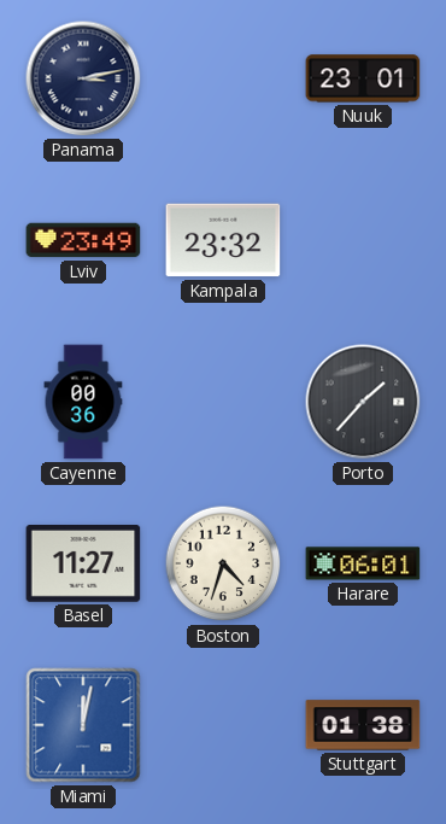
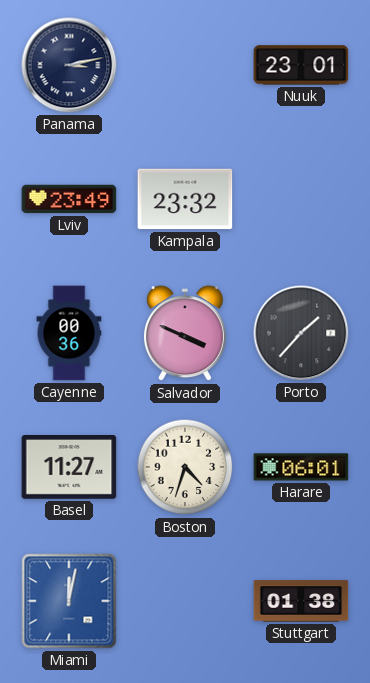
Salvador: none -> 3:49 (185, 334)
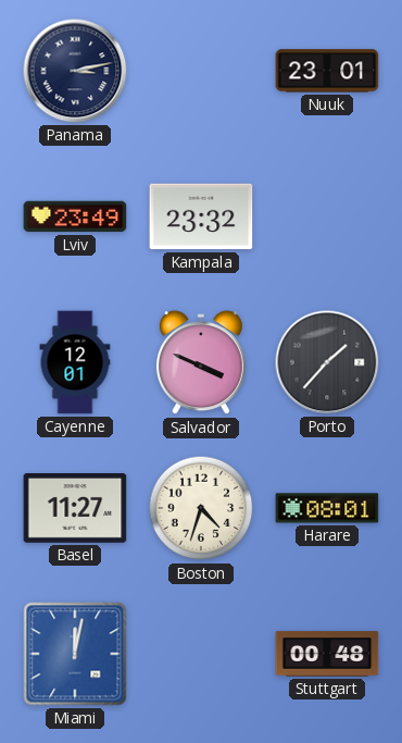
Cayenne: 00:36 -> 12:01 (75, 362)
Harare: 06:01 -> 08:01 (327, 508)
Stuttgart: 01:38 -> 00:48 (327, 654)
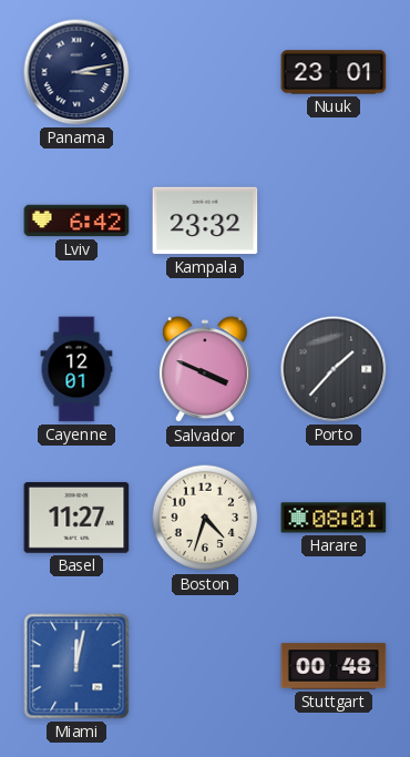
Lviv: 23:49 -> 6:42 (76, 221)
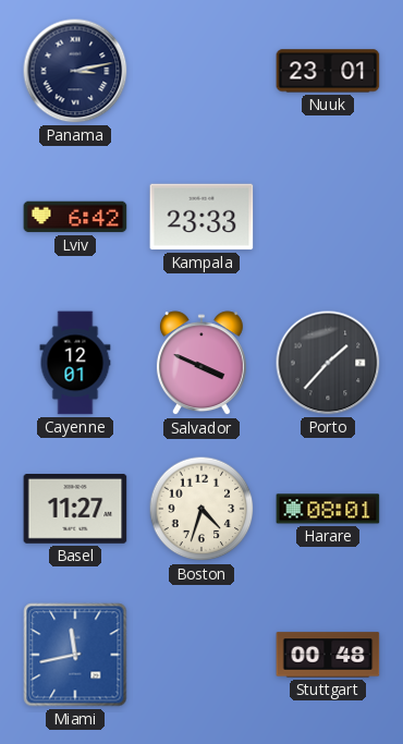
Kampala: 23:32 -> 23:33 (201, 217)
Miami: 12:02 -> 11:43 (75, 655)
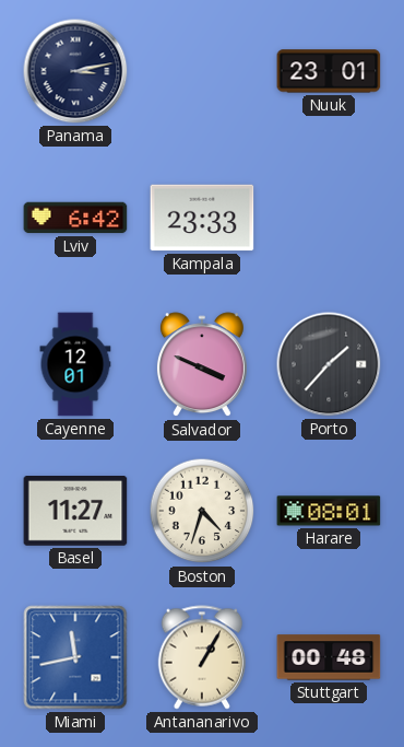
Antananarivo: none -> 1:05 (202, 657)
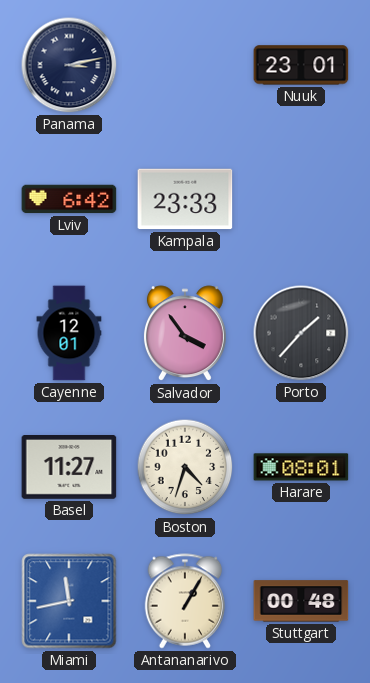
Salvador: 3:49 -> 3:54 (185, 334)
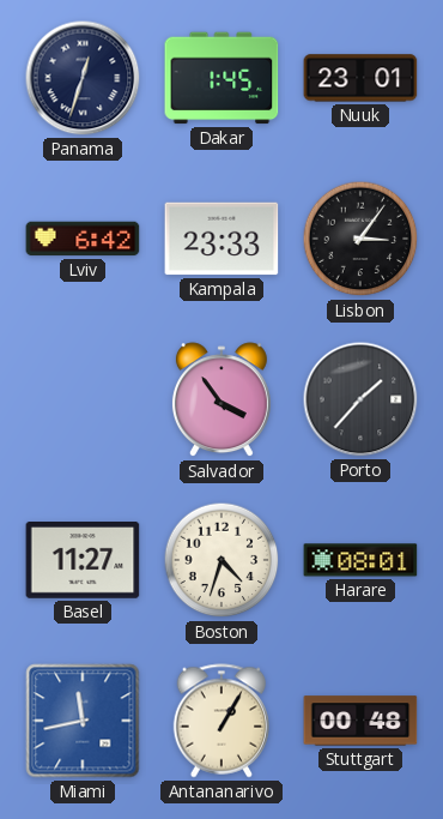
Panama: 3:13 -> 12:33 (83, 78)
Dakar: none -> 1:45 (221, 78)
Lisbon: none -> 3:06 (360, 239)
Cayenne: 12:01 -> none (69, 333)
